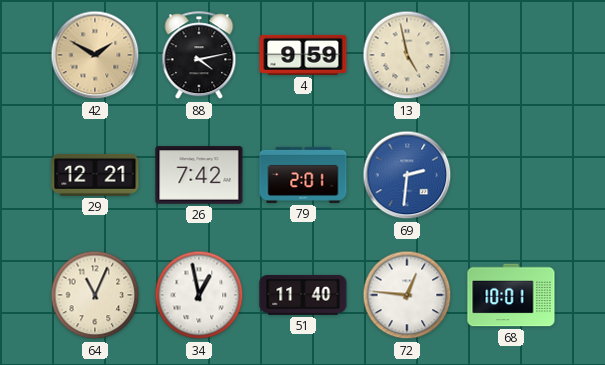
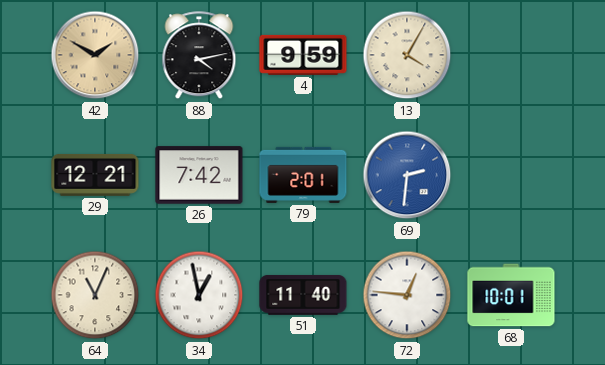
13: 4:58 -> 4:05 (407, 55)
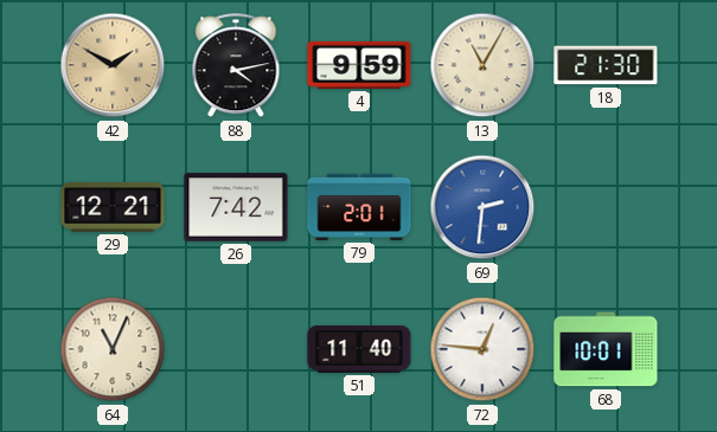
13: 4:05 -> 11:05 (482, 65)
18: none -> 21:30 (606, 65)
34: 12:58 -> none (199, 295)
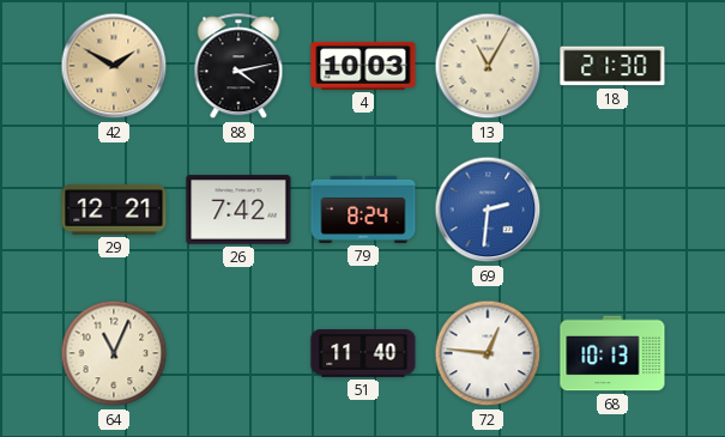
4: 9:59 -> 10:03 (363, 66)
79: 2:01 -> 8:24 (363, 210)
68: 10:01 -> 10:13 (612, 353)
